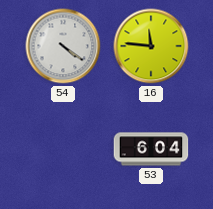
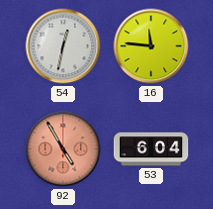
54: 4:21 -> 12:32 (63, 46)
92: none -> 4:55 (63, 149)
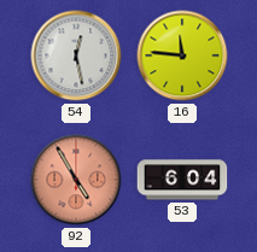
54: 12:32 -> 12:28 (76, 55)
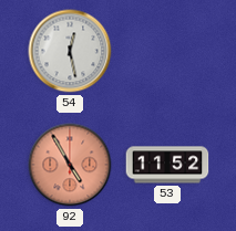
16: 11:46 -> none (182, 55)
53: 6:04 -> 11:52 (167, 165)
